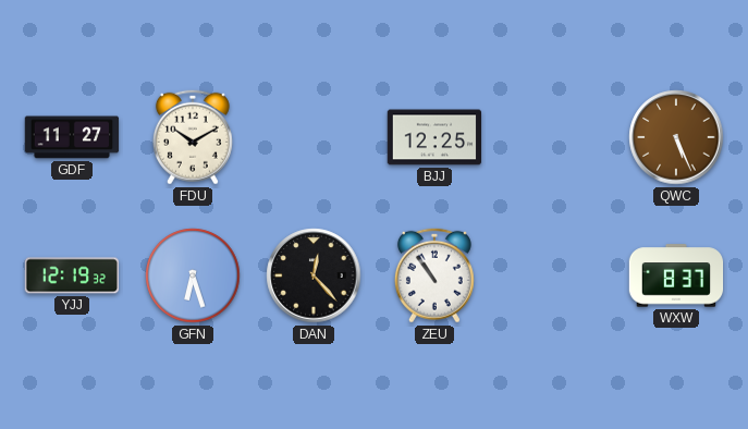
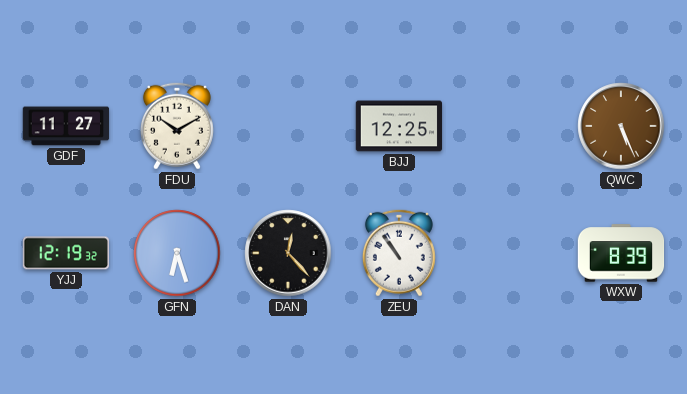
WXW: 8:37 -> 8:39 (621, 253)
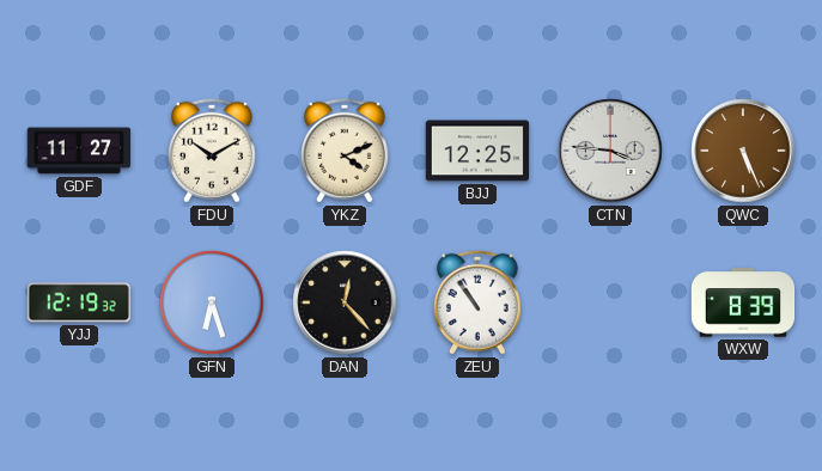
YKZ: none -> 4:11 (345, 151)
CTN: none -> 3:46 (610, 151)
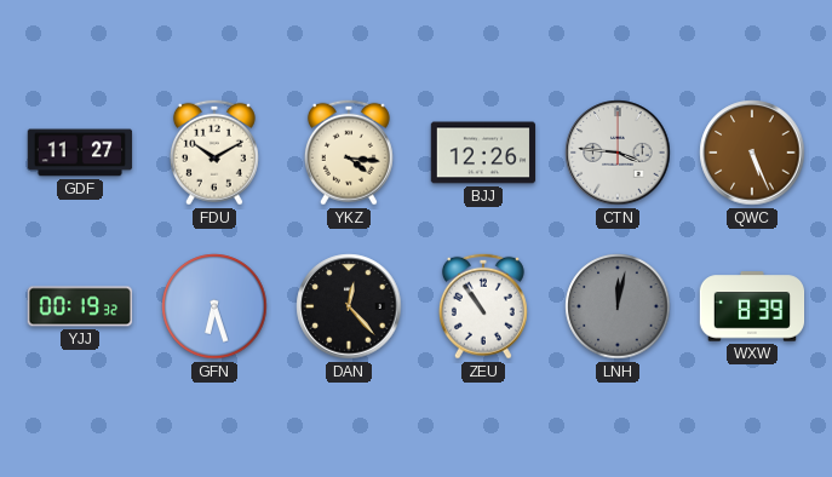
YKZ: 4:11 -> 4:16 (349, 153)
BJJ: 12:25 -> 12:26 (483, 153)
YJJ: 12:19 -> 00:19 (80, 306)
LNH: none -> 12:02 (618, 306)
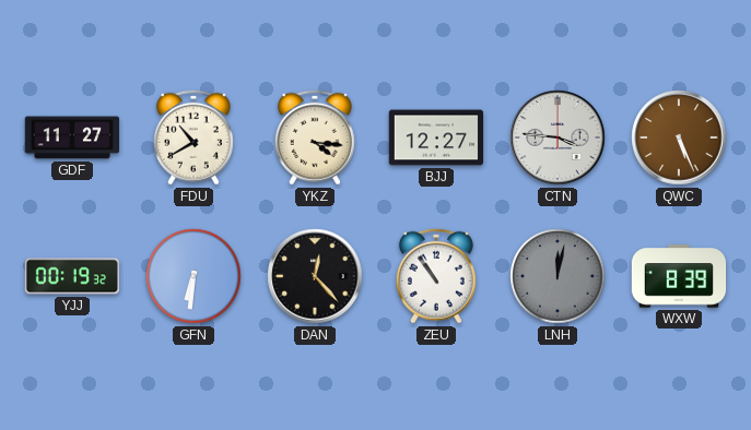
FDU: 10:10 -> 10:40 (193, 138)
BJJ: 12:26 -> 12:27 (436, 138)
GFN: 6:27 -> 6:31 (193, 276)
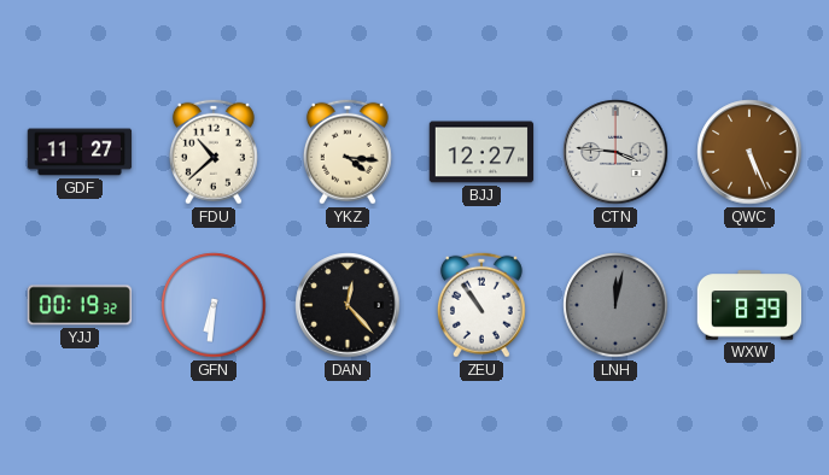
FDU: 10:40 -> 10:38 (214, 152)
